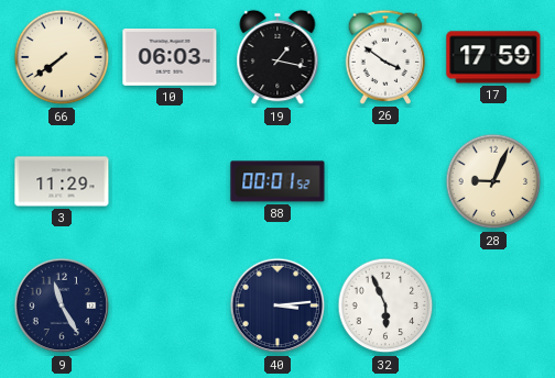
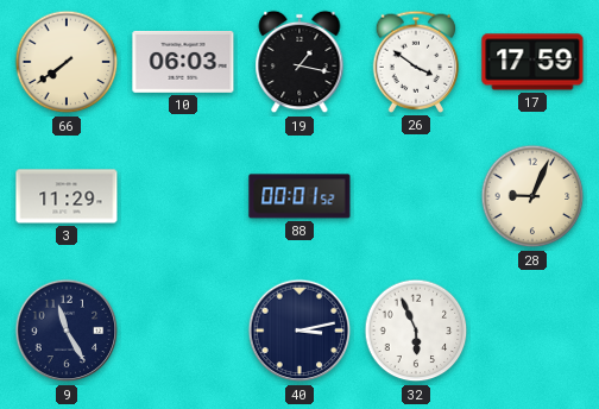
40: 3:14 -> 3:13 (299, 331)
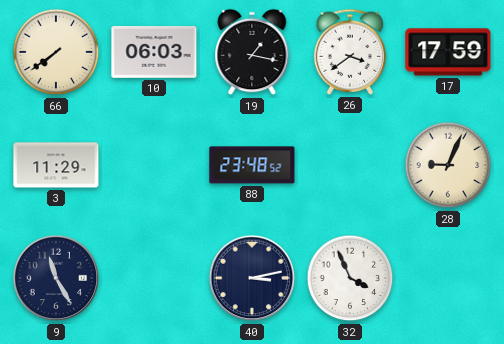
26: 3:51 -> 3:39 (350, 52)
88: 00:01 -> 23:48 (252, 165)
32: 5:56 -> 3:56 (350, 278)
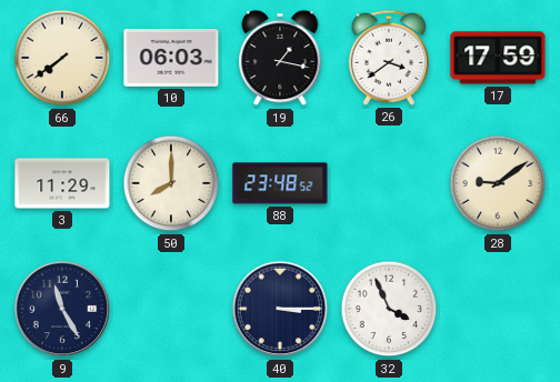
50: none -> 8:00 (171, 183)
28: 9:04 -> 9:09 (498, 183)
40: 3:13 -> 3:15 (280, 309)
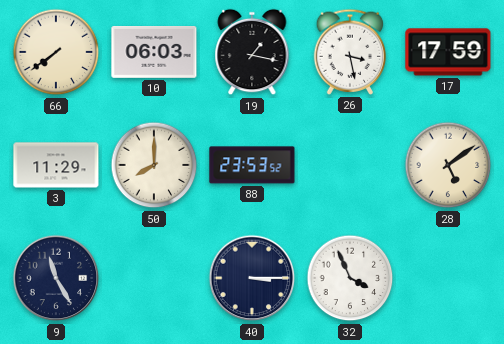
26: 3:39 -> 3:28 (350, 52)
88: 23:48 -> 23:53 (252, 165)
28: 9:09 -> 5:09 (448, 165)
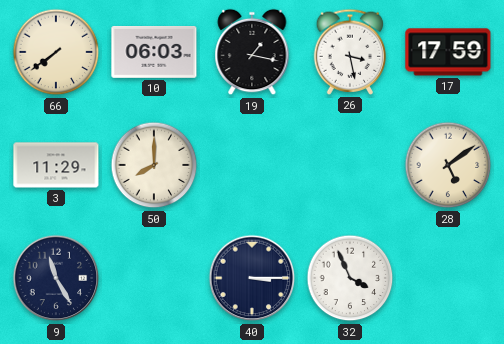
88: 23:53 -> none (252, 165)
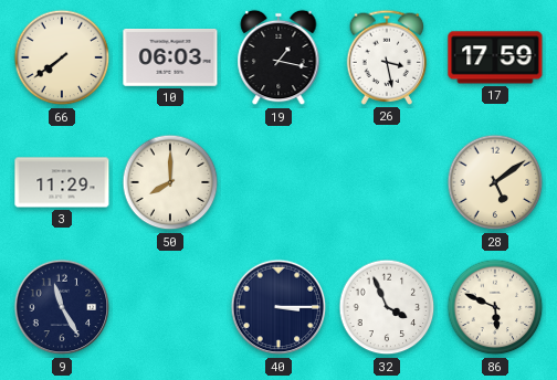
86: none -> 5:49 (495, 307)
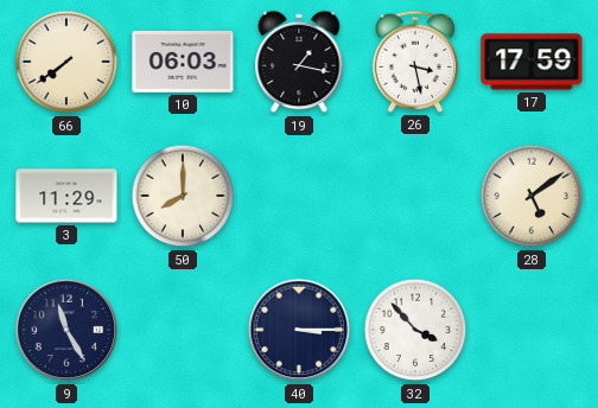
32: 3:56 -> 3:53 (415, 330)
86: 5:49 -> none (495, 307)
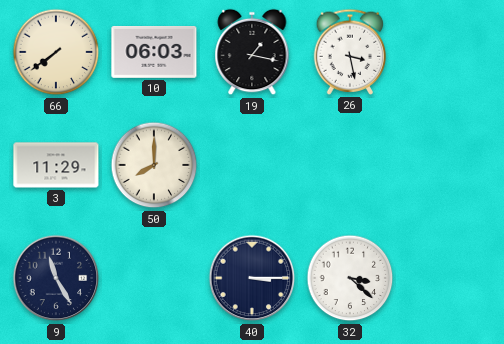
17: 17:59 -> none (532, 62)
28: 5:09 -> none (532, 196)
32: 3:53 -> 3:22 (350, 278)
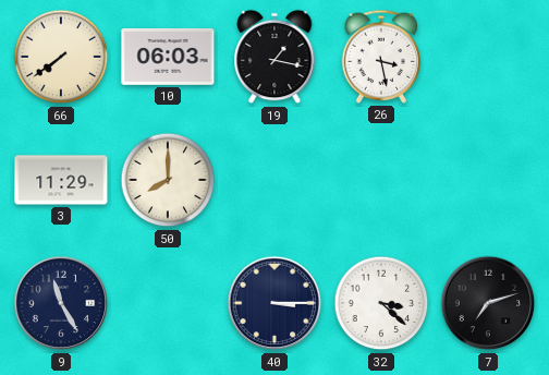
7: none -> 7:12 (488, 303)
